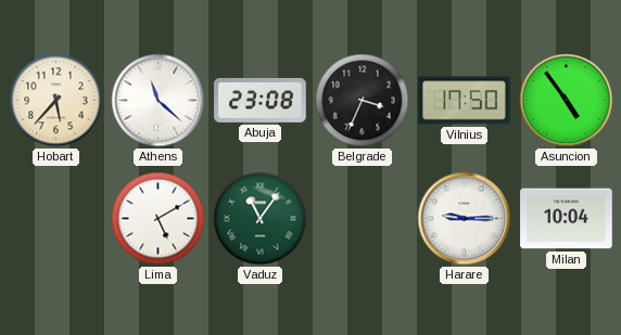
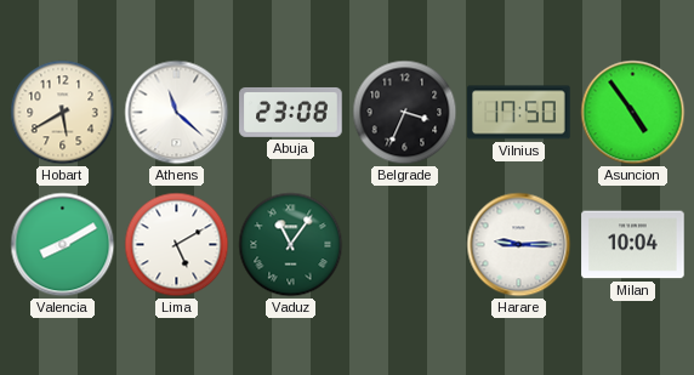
Hobart: 5:37 -> 5:40 (63, 113)
Valencia: none -> 8:10 (63, 245)
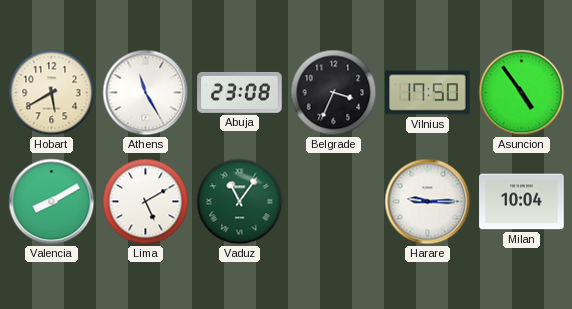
Athens: 11:22 -> 11:25 (146, 93)
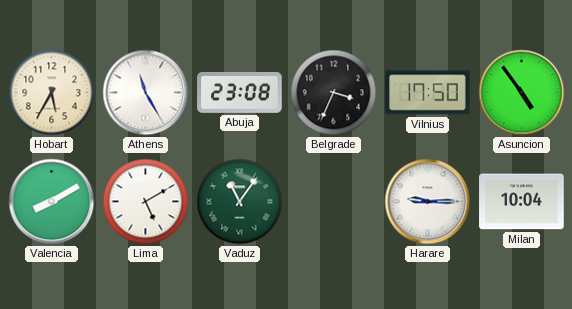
Hobart: 5:40 -> 5:35 (52, 93)
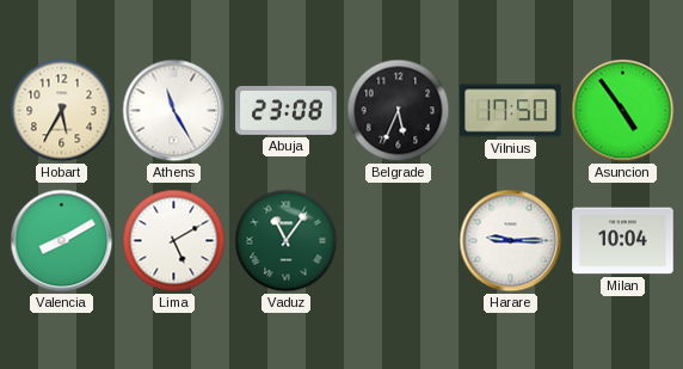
Belgrade: 3:34 -> 5:34 (399, 111)
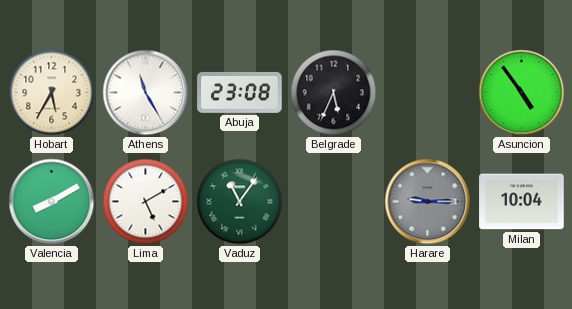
Vilnius: 17:50 -> none (511, 111)
Harare dial: white -> grey (428, 202)
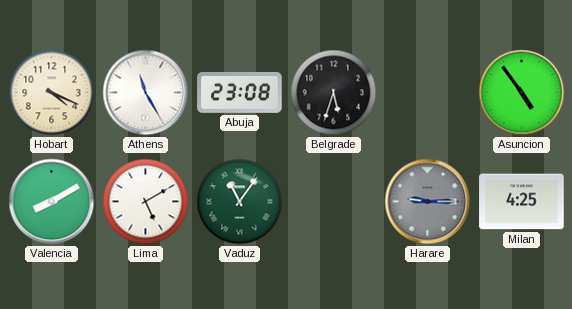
Hobart: 5:35 -> 4:19 (52, 93)
Belgrade: 5:34 -> 5:33 (334, 93)
Milan: 10:04 -> 4:25 (522, 202)
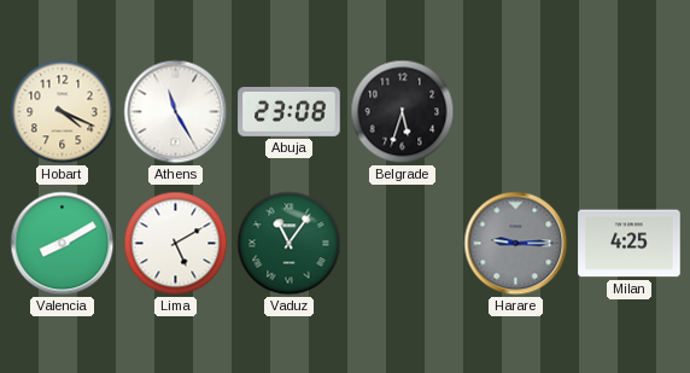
Asuncion: 4:54 -> none (522, 93)
